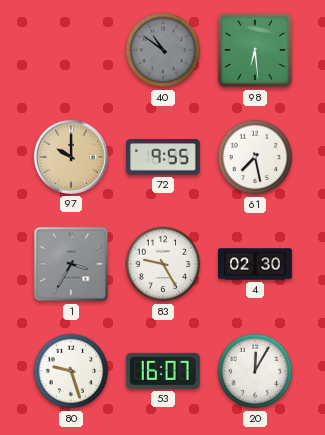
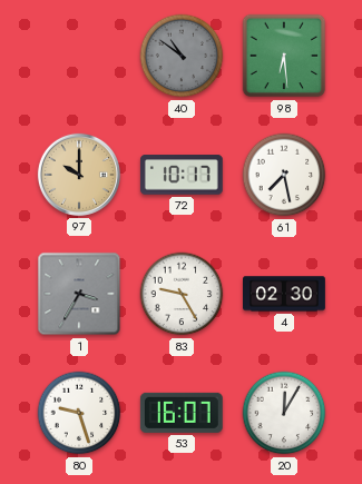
72: 9:55 -> 10:17 (182, 175)
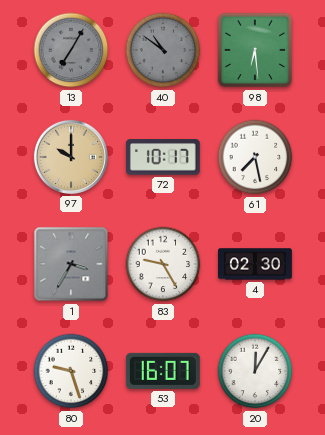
13: none -> 7:05 (71, 50)
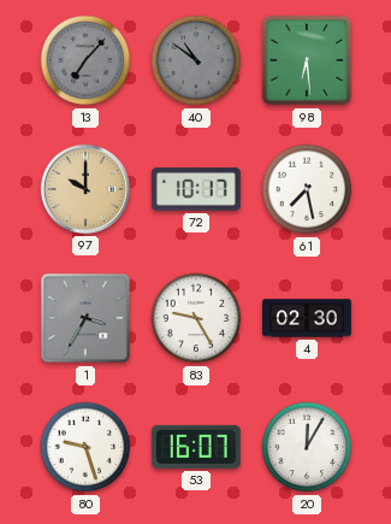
13: 7:05 -> 7:07 (85, 60)
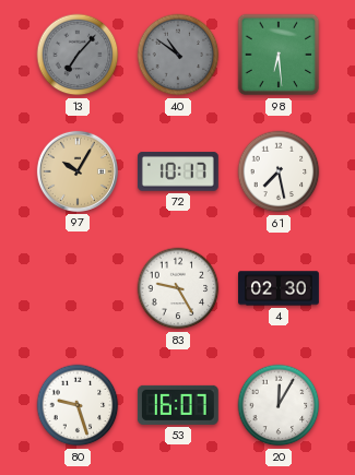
97: 10:00 -> 10:05 (78, 171)
1: 3:35 -> none (85, 318)
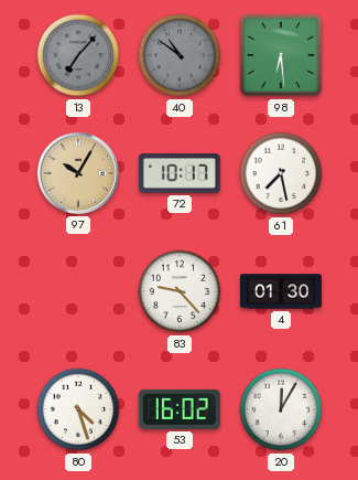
83: 9:25 -> 9:23 (180, 291)
4: 02:30 -> 01:30 (282, 291)
80: 9:27 -> 4:27 (78, 409)
53: 16:07 -> 16:02 (180, 409)
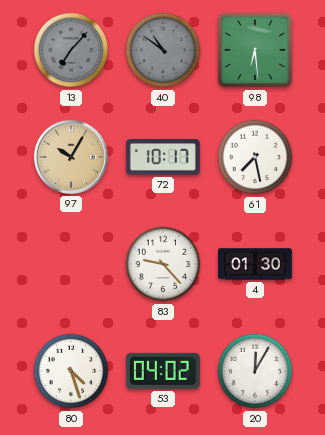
53: 16:02 -> 04:02 (163, 371)
